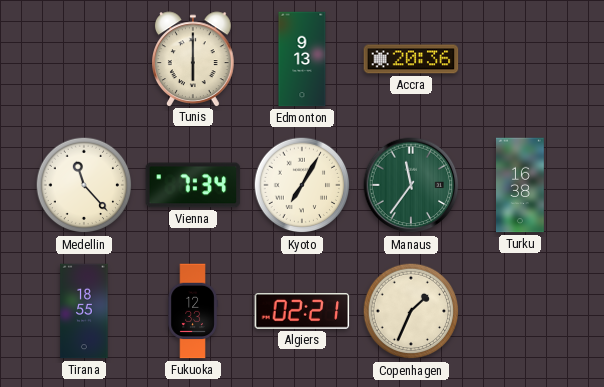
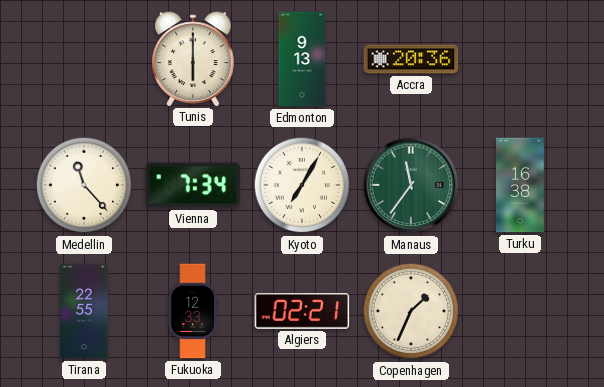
Tirana: 18:55 -> 22:55 (84, 311)
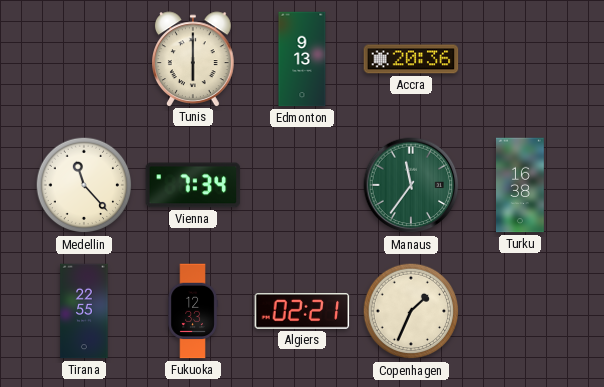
Kyoto: 7:05 -> none (302, 185)
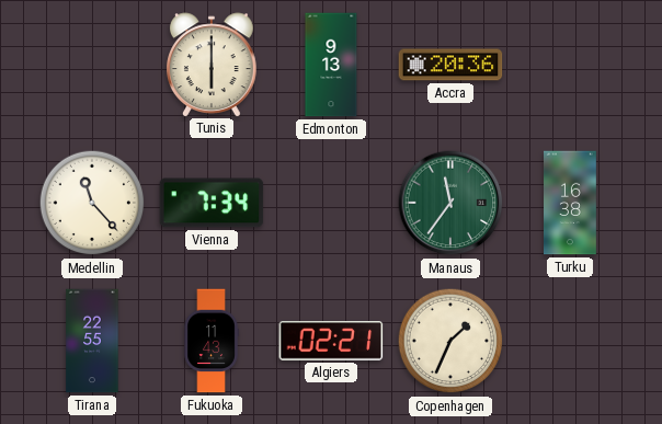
Fukuoka: 12:33 -> 11:43 (212, 341)
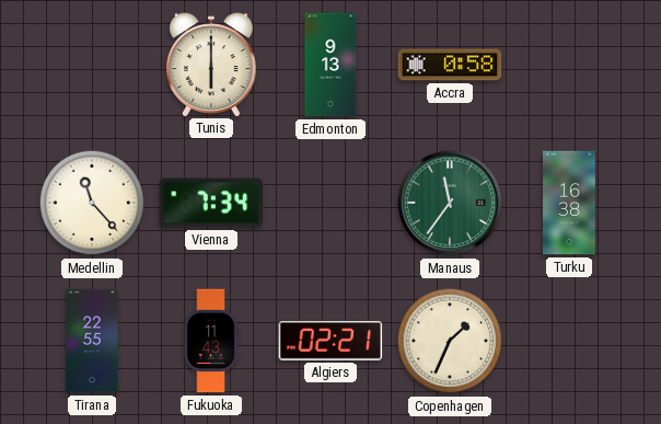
Accra: 20:36 -> 0:58 (450, 65)
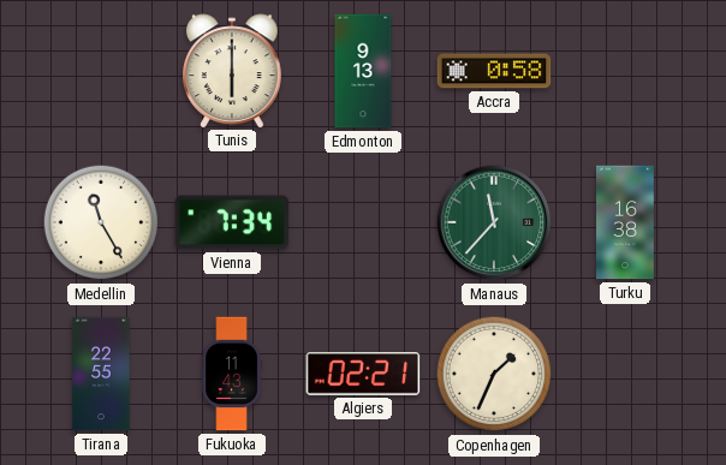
Medellin: 11:23 -> 11:25 (101, 222)
Manaus: 11:36 -> 11:37 (494, 222)
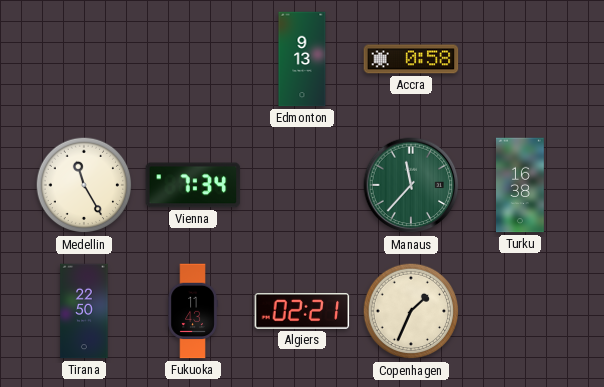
Tunis: 6:00 -> none (233, 71)
Tirana: 22:55 -> 22:50 (84, 311)
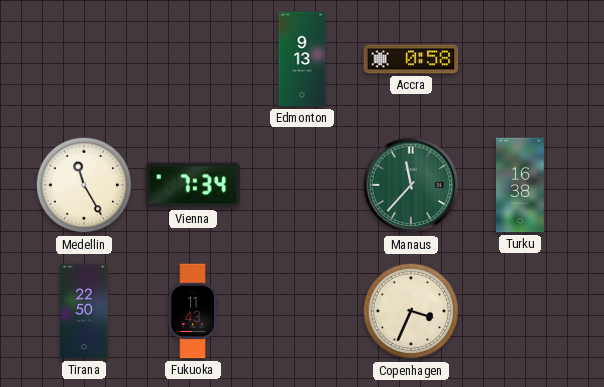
Algiers: 02:21 -> none (302, 312)
Copenhagen: 1:34 -> 3:34 (411, 311)
